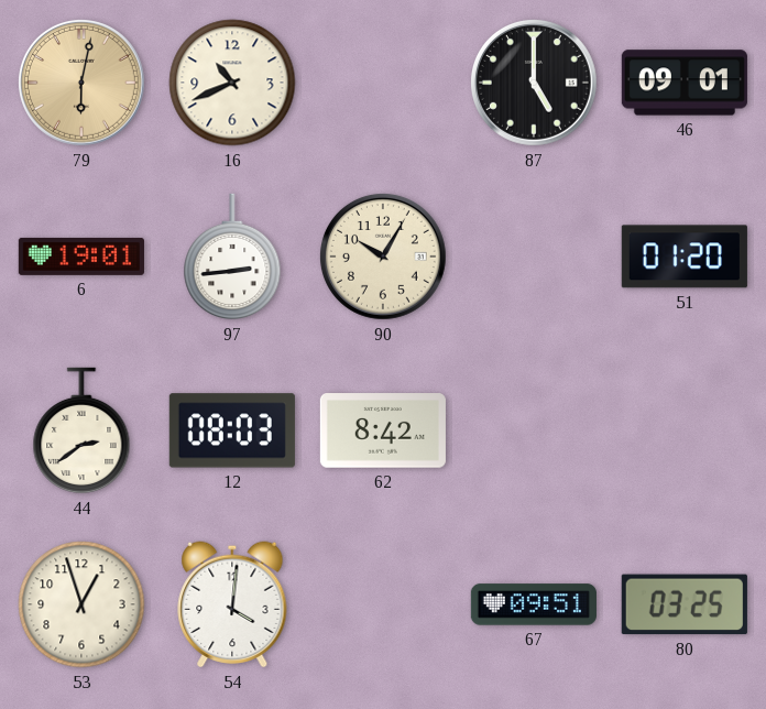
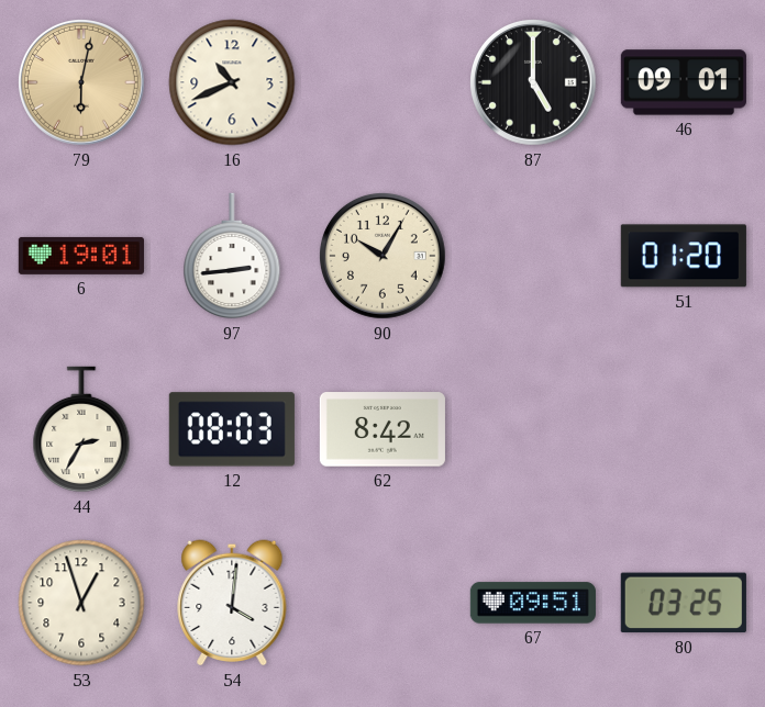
44: 2:39 -> 2:35 (81, 429)
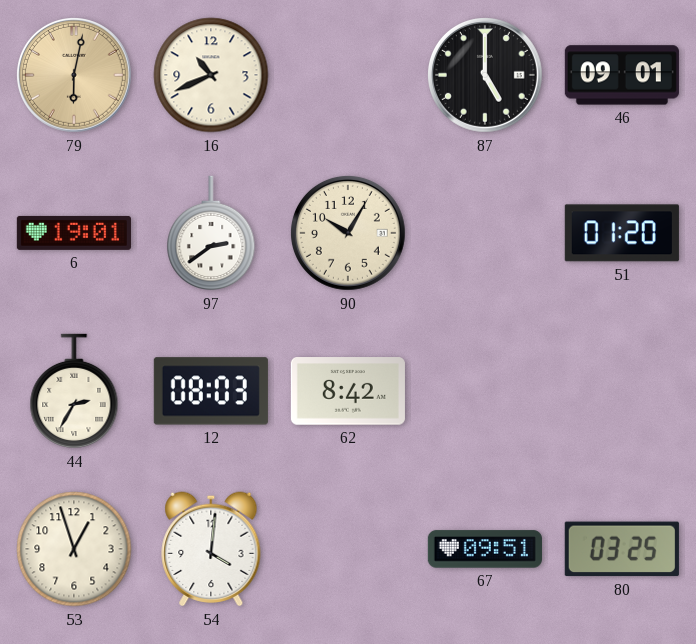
97: 2:44 -> 2:39 (211, 233)
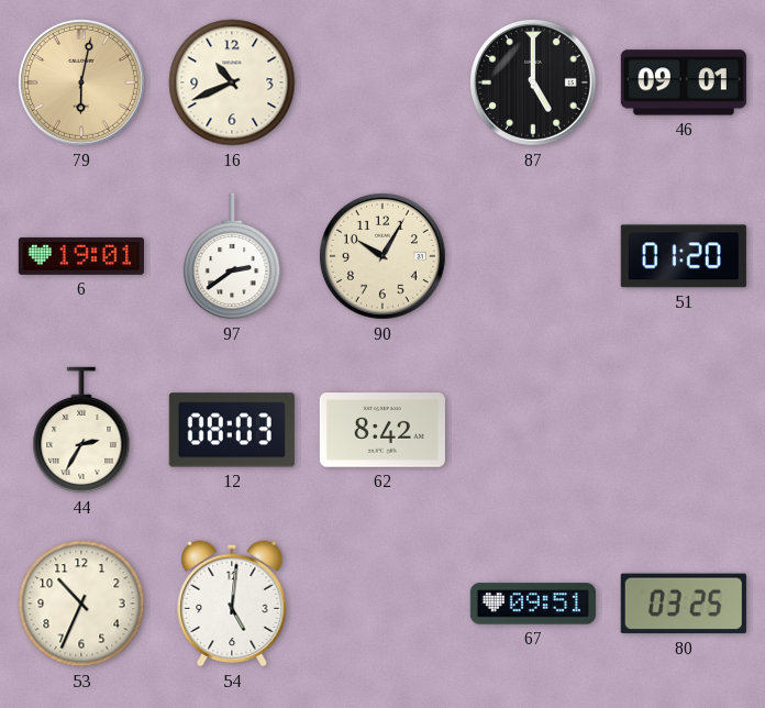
53: 12:57 -> 10:34 (81, 604)
54: 4:01 -> 5:01 (232, 604)
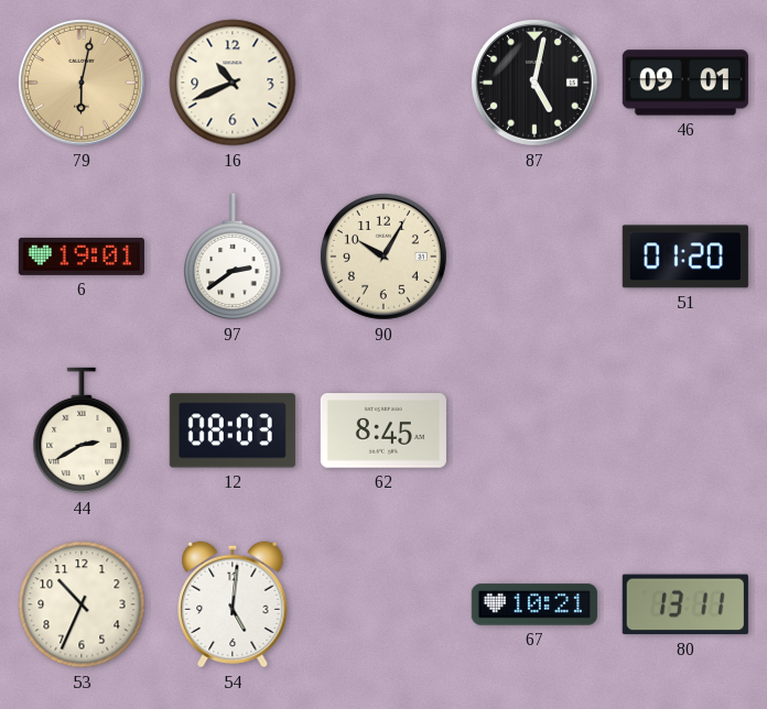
87: 5:00 -> 5:02 (534, 83)
44: 2:35 -> 2:40 (82, 430)
62: 8:42 -> 8:45 (383, 430)
67: 09:51 -> 10:21 (534, 604)
80: 03:25 -> 13:11 (685, 604)
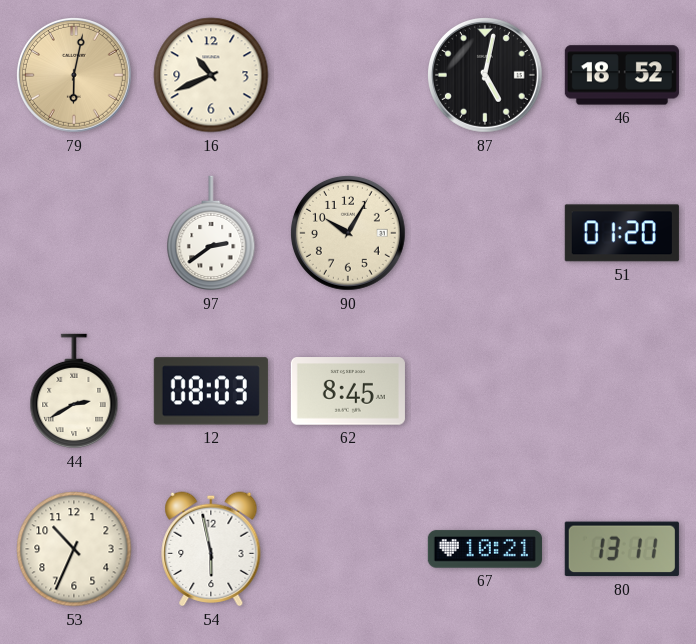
46: 09:01 -> 18:52 (622, 75)
6: 19:01 -> none (82, 257)
54: 5:01 -> 5:58 (211, 549)
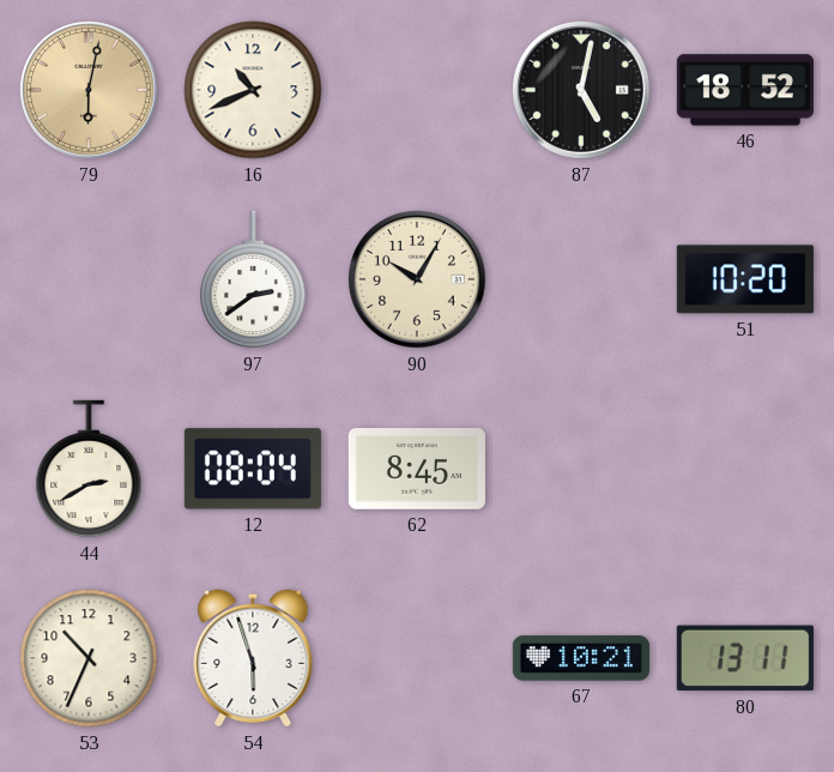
51: 01:20 -> 10:20 (745, 279)
12: 08:03 -> 08:04 (253, 469)
54: 5:58 -> 5:57 (253, 658)
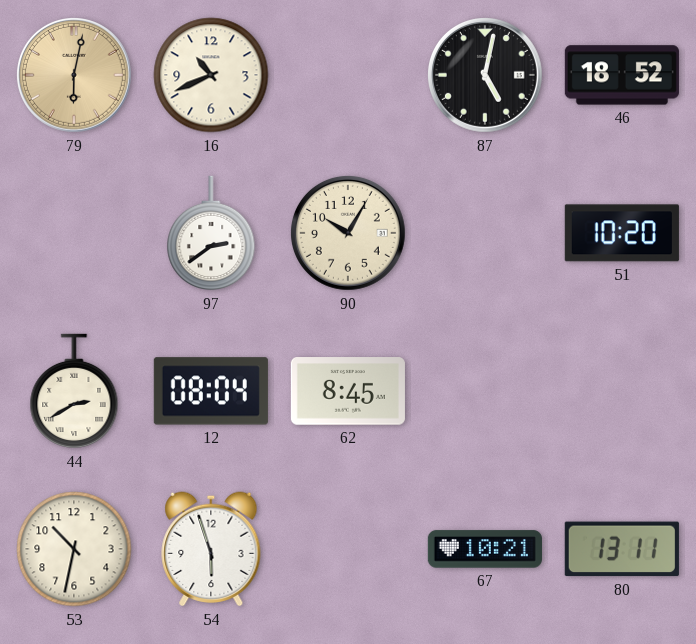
53: 10:34 -> 10:32 (74, 549)
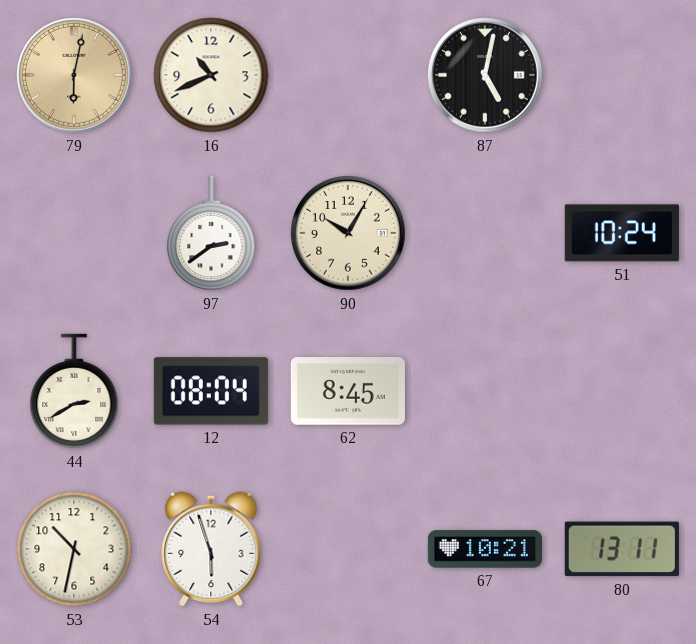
46: 18:52 -> none (622, 75)
51: 10:20 -> 10:24 (622, 233)
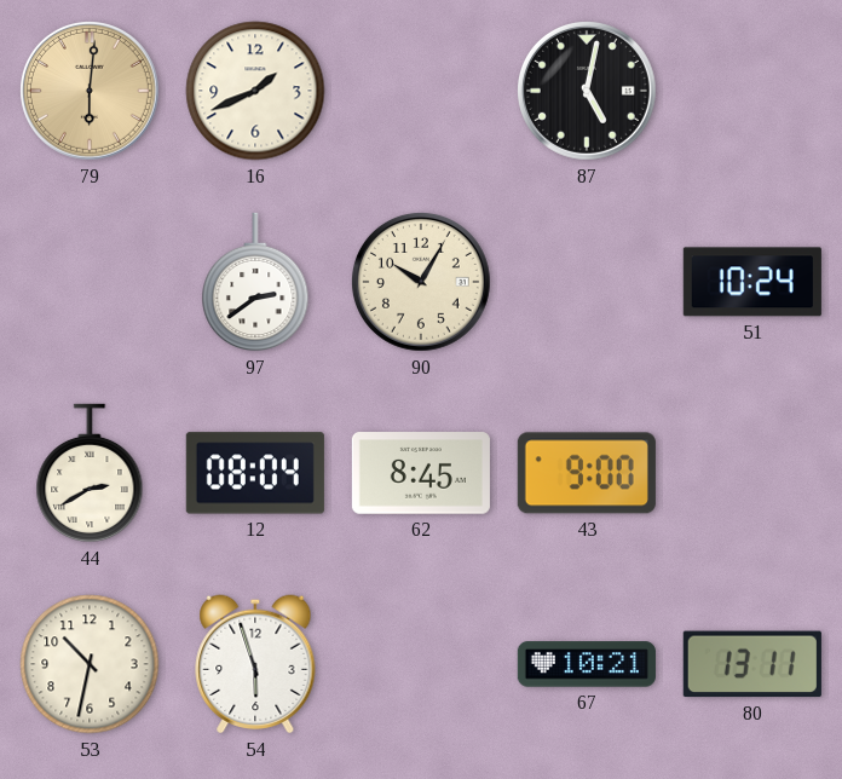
79: 6:02 -> 6:01 (90, 91)
16: 10:41 -> 1:41 (255, 91)
43: none -> 9:00 (587, 473)
